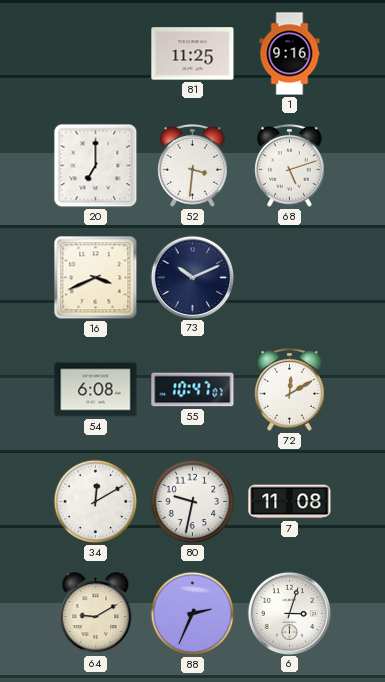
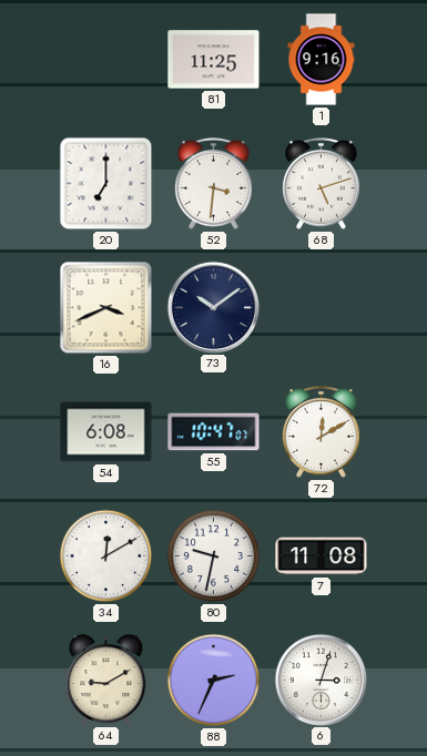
73: 10:11 -> 10:09 (213, 307)
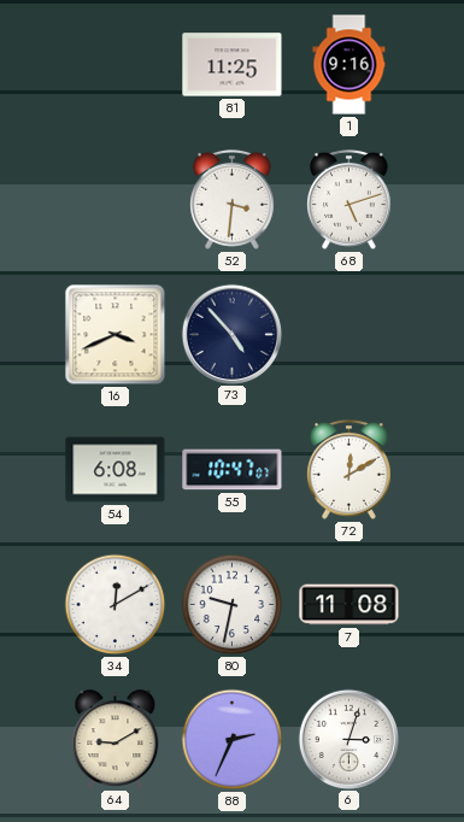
20: 7:00 -> none (106, 184)
73: 10:09 -> 4:53 (231, 334)
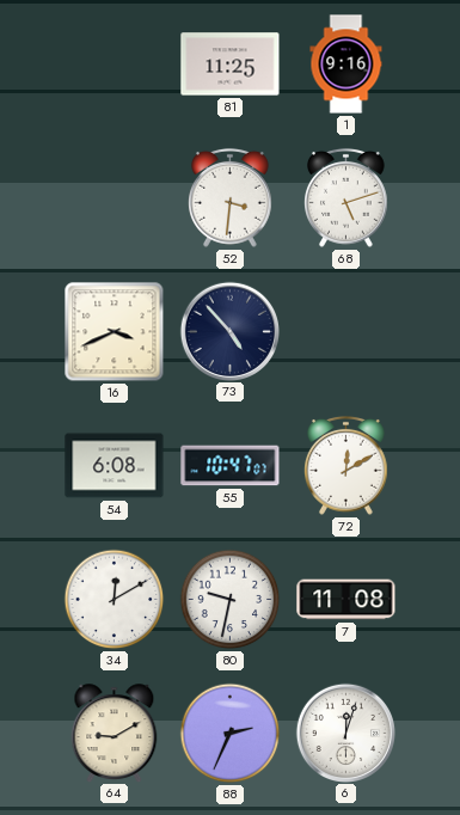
6: 3:03 -> 12:03 (345, 733)
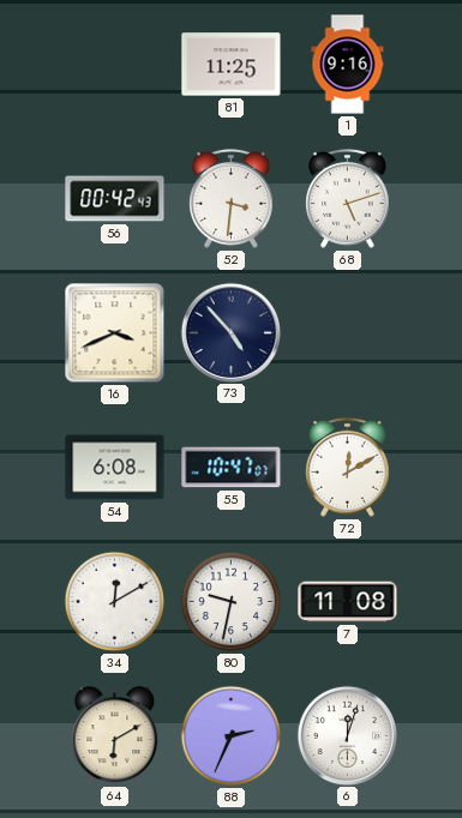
56: none -> 00:42 (115, 199)
64: 9:10 -> 6:10 (115, 735)
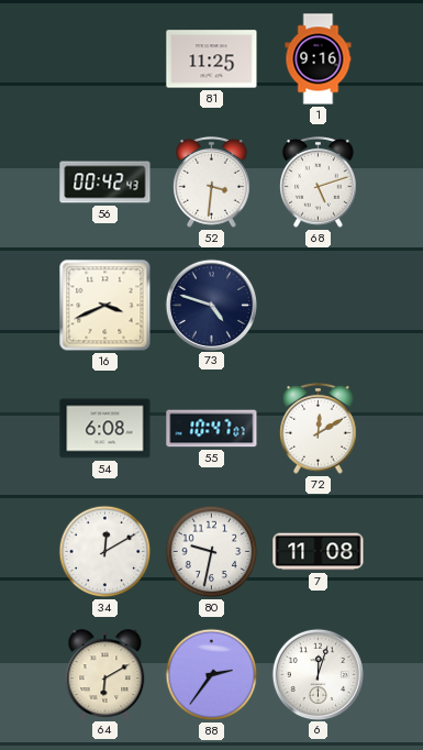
73: 4:53 -> 4:48 (211, 305)
88: 2:34 -> 2:36 (212, 675)
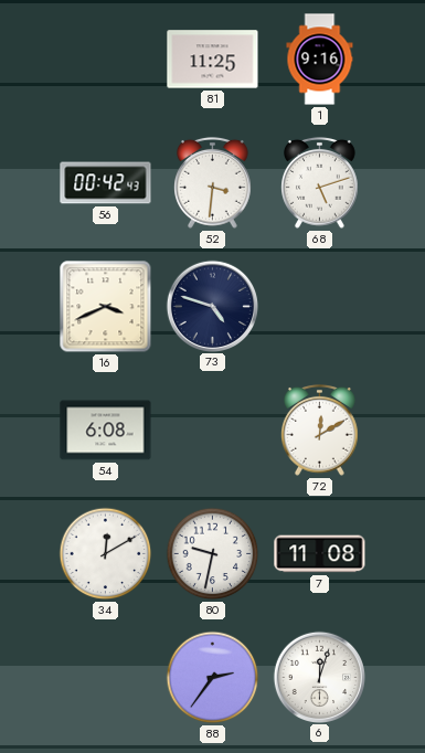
55: 10:47 -> none (212, 429)
64: 6:10 -> none (105, 674)
